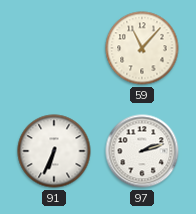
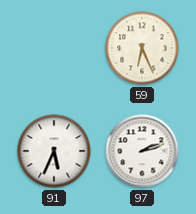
59: 11:07 -> 6:26 (142, 48)
91: 6:34 -> 5:34 (54, 151)
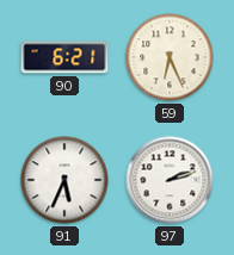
90: none -> 6:21 (64, 57)
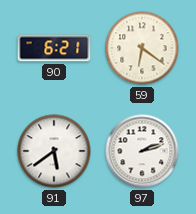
59: 6:26 -> 6:21 (142, 48)
91: 5:34 -> 5:39 (54, 151)
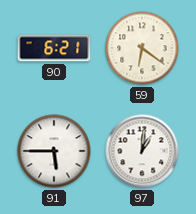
91: 5:39 -> 5:45 (54, 151)
97: 2:12 -> 1:01 (142, 151)
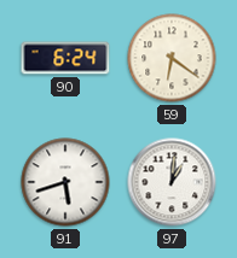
90: 6:21 -> 6:24 (65, 58)
91: 5:45 -> 5:42 (65, 182)
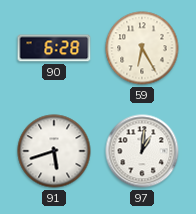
90: 6:24 -> 6:28 (54, 48)
59: 6:21 -> 6:25 (142, 48)
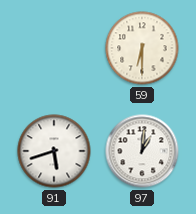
90: 6:28 -> none (54, 48)
59: 6:25 -> 6:30 (142, 48)
